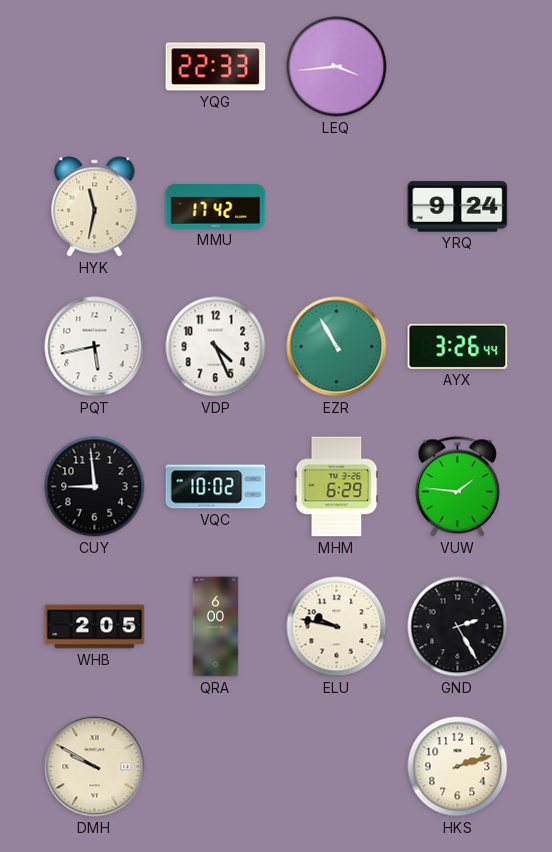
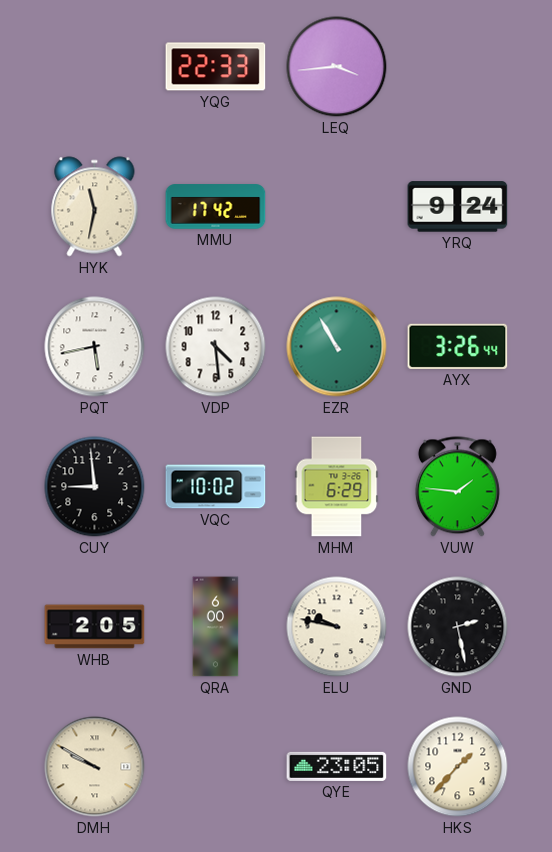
VDP: 4:26 -> 4:29 (216, 347)
GND: 2:25 -> 2:28 (458, 627)
QYE: none -> 23:05 (337, 766)
HKS: 2:12 -> 1:37 (458, 767)
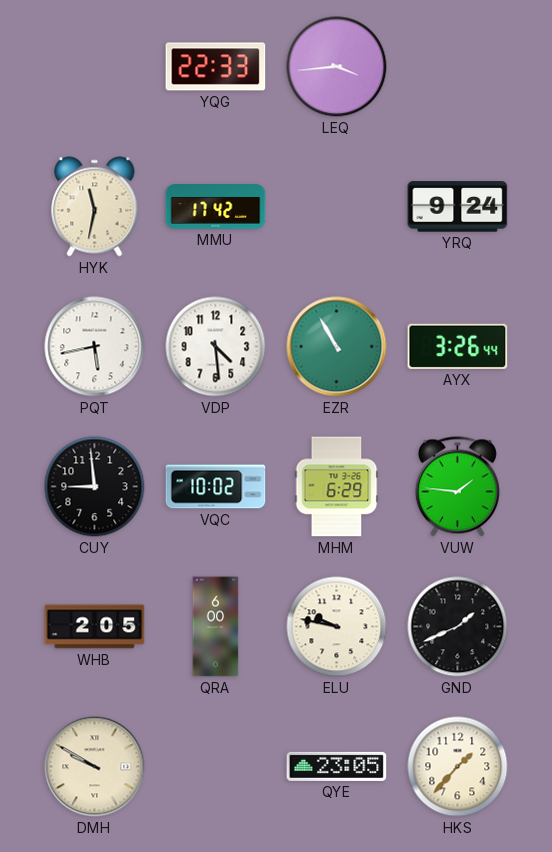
GND: 2:28 -> 1:41 (458, 627)
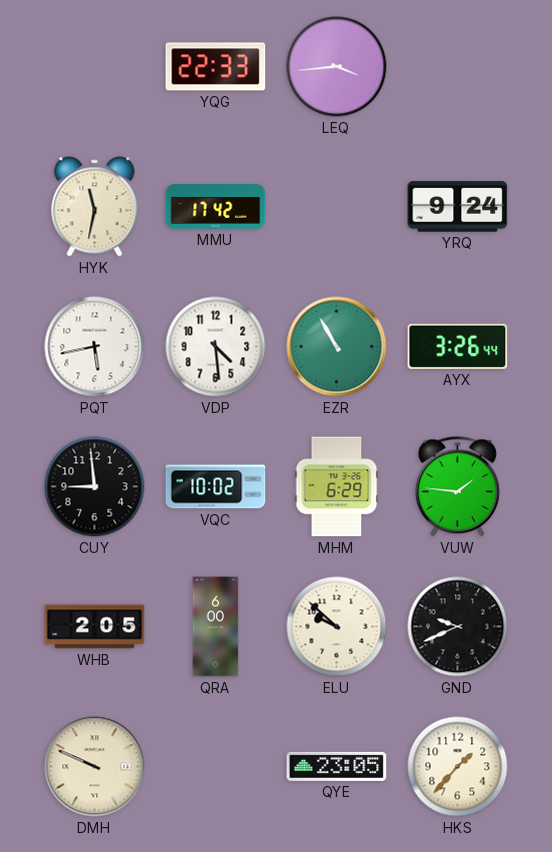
ELU: 9:47 -> 9:52 (337, 627)
GND: 1:41 -> 9:41 (458, 627)
DMH: 9:50 -> 9:49 (95, 767)
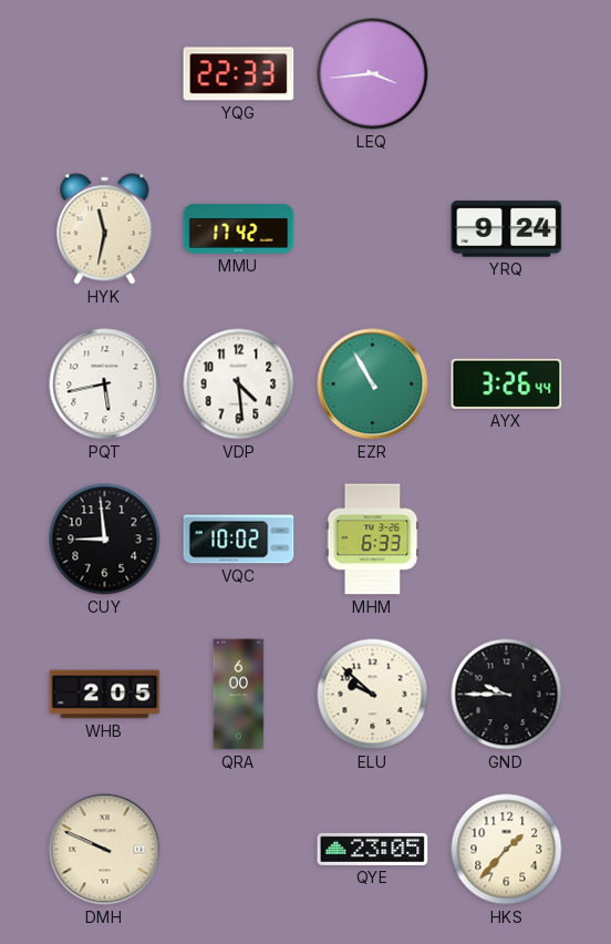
MHM: 6:29 -> 6:33 (373, 540)
VUW: 1:46 -> none (457, 487)
GND: 9:41 -> 9:45 (507, 695)
